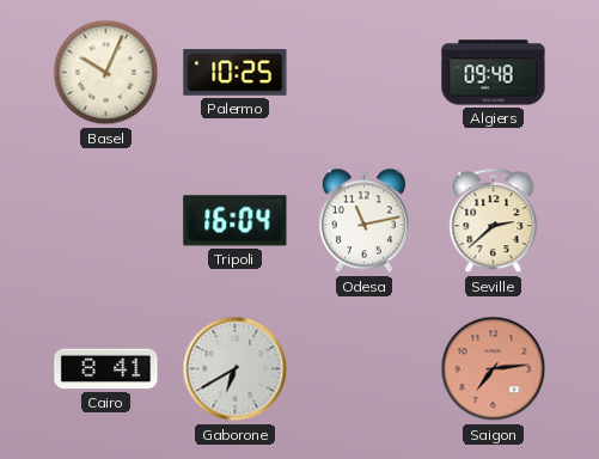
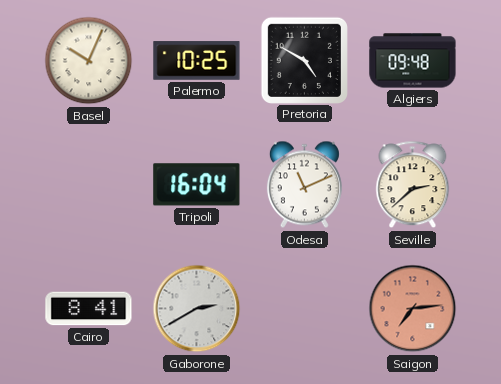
Pretoria: none -> 4:50 (304, 60)
Odesa: 11:13 -> 11:11 (304, 185)
Gaborone: 6:40 -> 2:40 (197, 309)
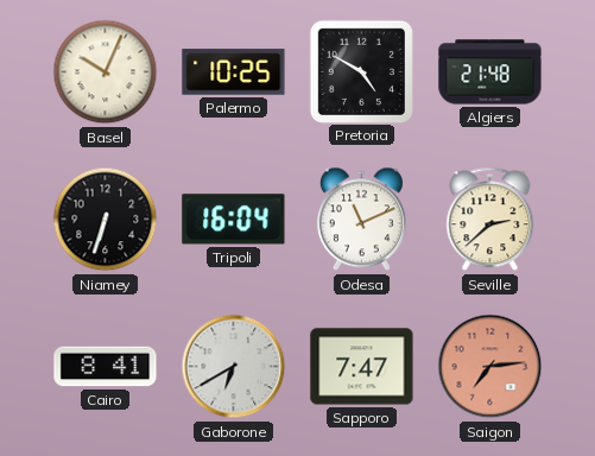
Algiers: 09:48 -> 21:48 (490, 72)
Niamey: none -> 6:33 (106, 220)
Gaborone: 2:40 -> 6:40 (234, 367)
Sapporo: none -> 7:47 (362, 367)
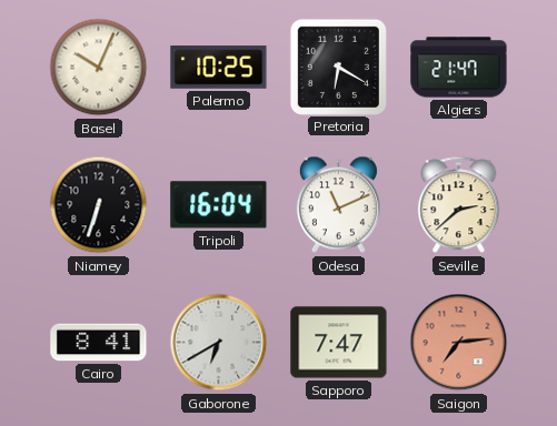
Pretoria: 4:50 -> 6:20 (338, 67)
Algiers: 21:48 -> 21:47 (459, 68)
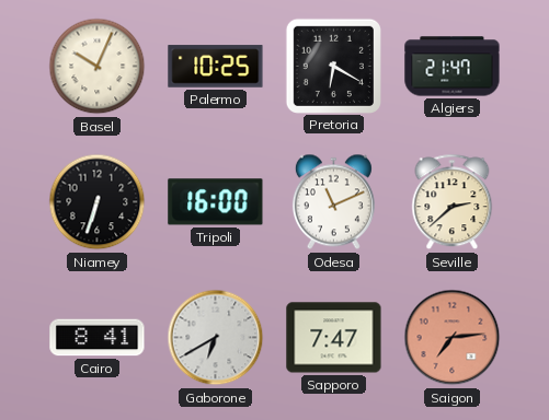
Tripoli: 16:04 -> 16:00 (216, 202)
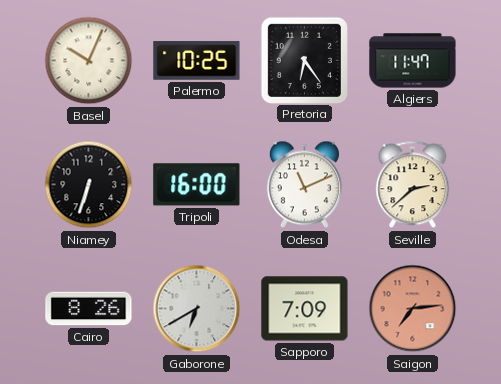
Pretoria: 6:20 -> 6:24 (304, 60)
Algiers: 21:47 -> 11:47 (413, 61)
Cairo: 8:41 -> 8:26 (89, 309)
Sapporo: 7:47 -> 7:09 (305, 309)
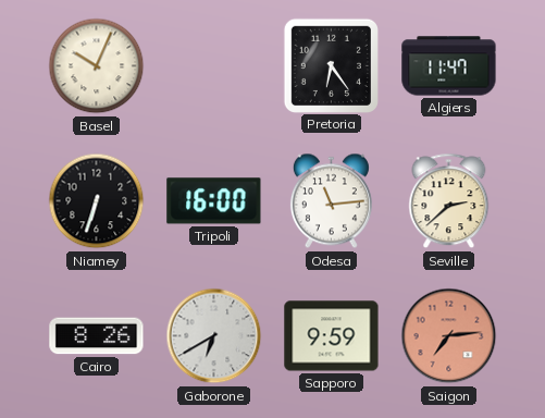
Palermo: 10:25 -> none (197, 61)
Odesa: 11:11 -> 11:14 (331, 201)
Sapporo: 7:09 -> 9:59 (332, 336)
